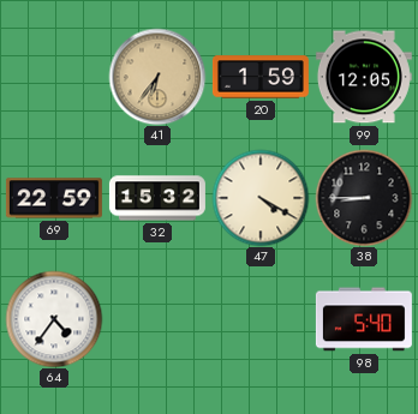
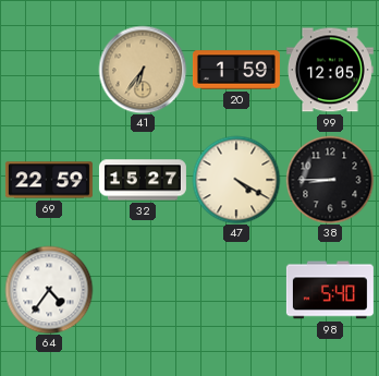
32: 15:32 -> 15:27 (143, 180)
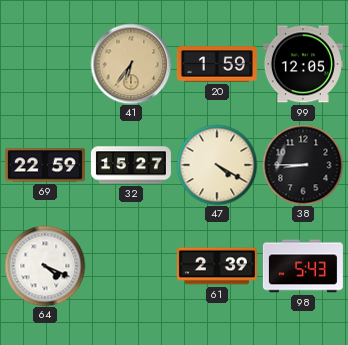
64: 4:36 -> 4:19 (45, 266)
61: none -> 2:39 (217, 266)
98: 5:40 -> 5:43 (303, 266)
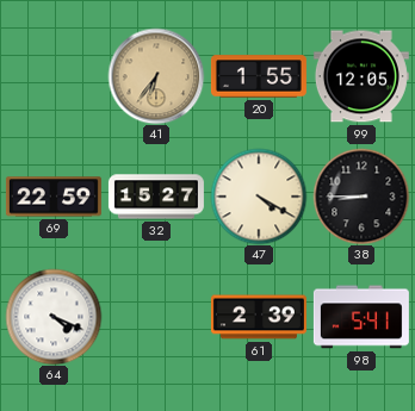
20: 1:59 -> 1:55 (259, 76)
98: 5:43 -> 5:41 (361, 317)
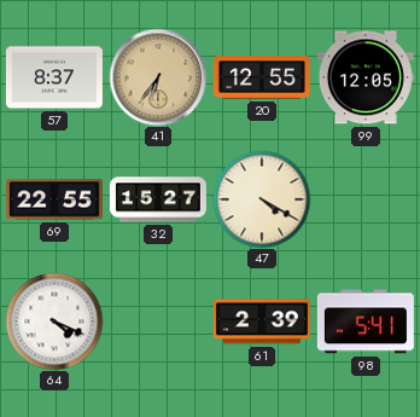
57: none -> 8:37 (54, 77)
20: 1:55 -> 12:55 (262, 77)
69: 22:59 -> 22:55 (54, 199)
38: 8:45 -> none (361, 197)
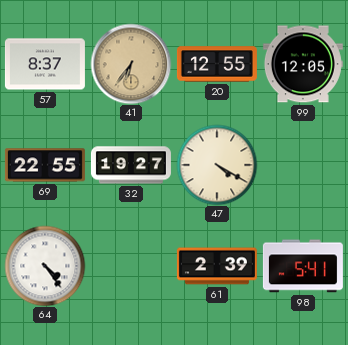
32: 15:27 -> 19:27 (131, 165)
64: 4:19 -> 4:24 (45, 266)
